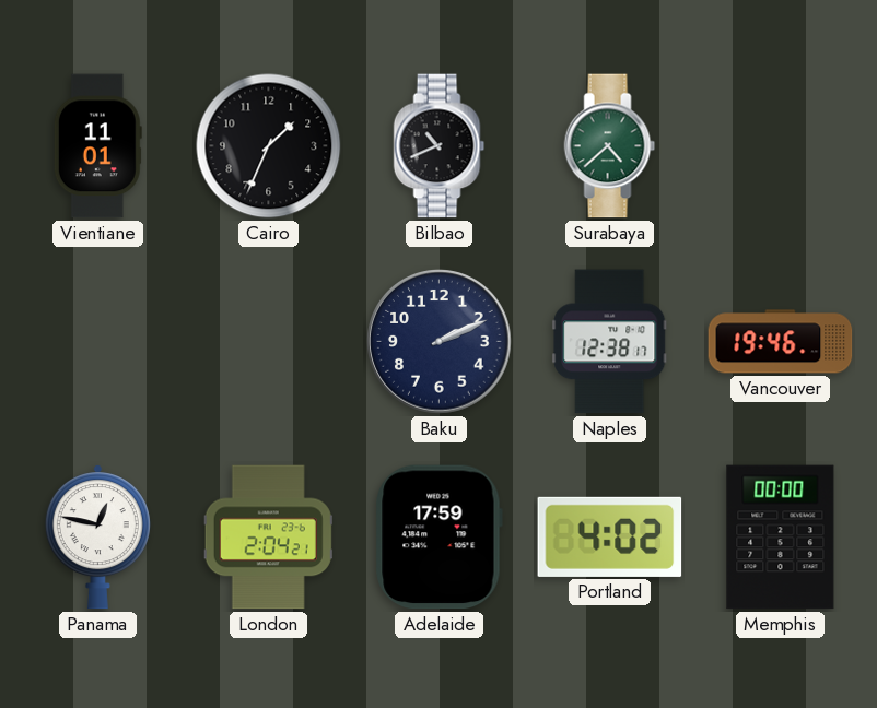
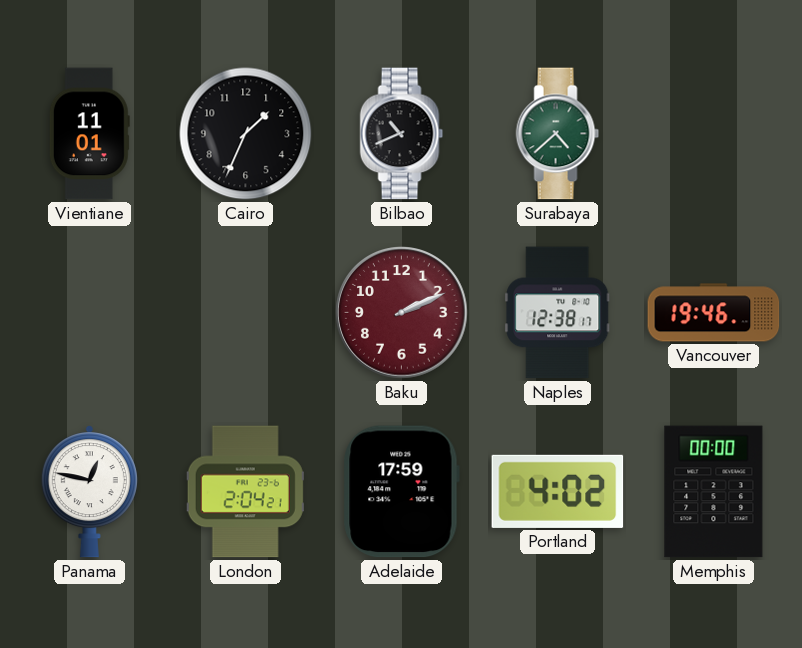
Baku dial: navy -> burgundy (402, 313)
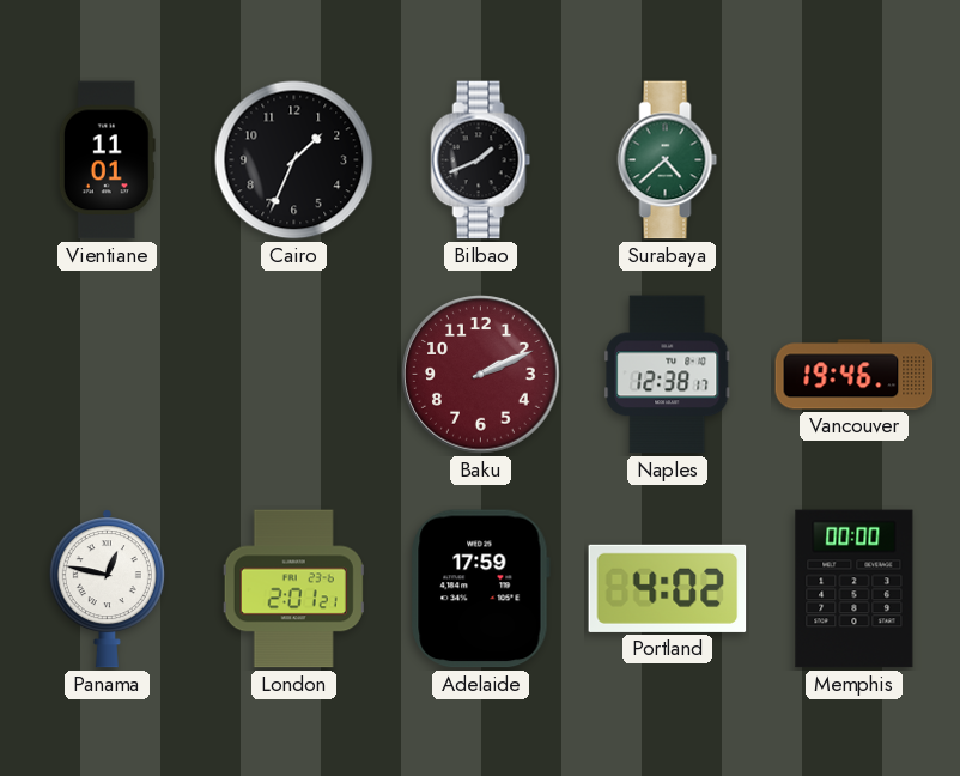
Bilbao: 10:41 -> 1:41 (481, 160)
London: 2:04 -> 2:01 (293, 589)
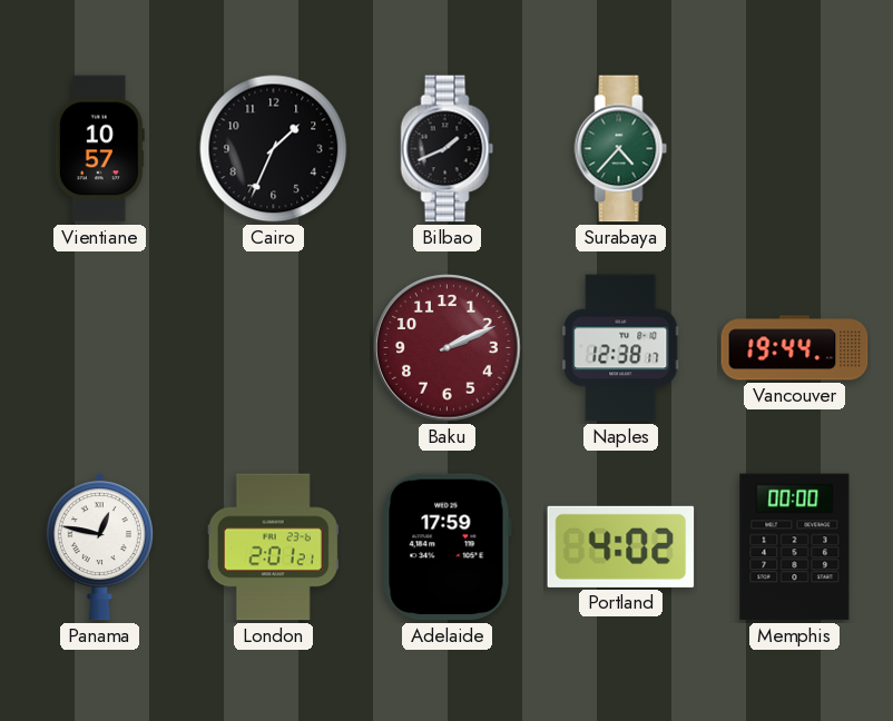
Vientiane: 11:01 -> 10:57 (99, 149)
Surabaya: 4:38 -> 4:37 (621, 149)
Vancouver: 19:46 -> 19:44 (795, 348)
